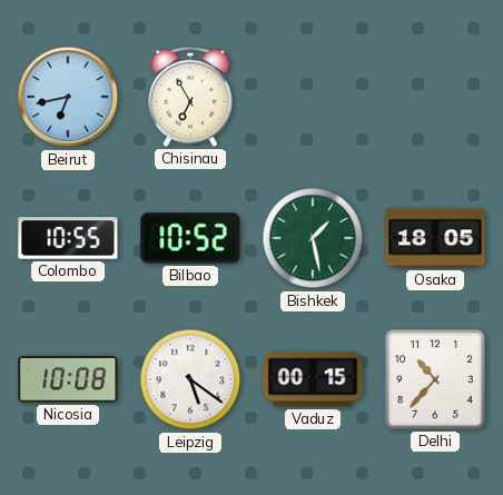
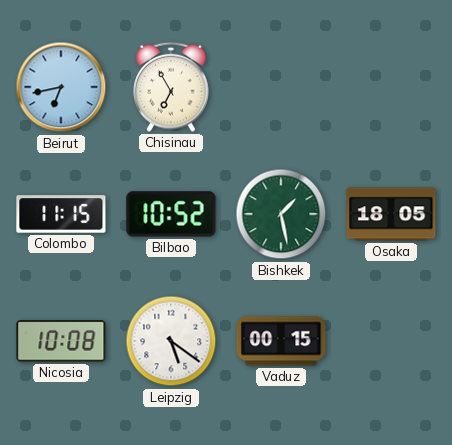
Colombo: 10:55 -> 11:15 (61, 214)
Delhi: 10:37 -> none (435, 379)
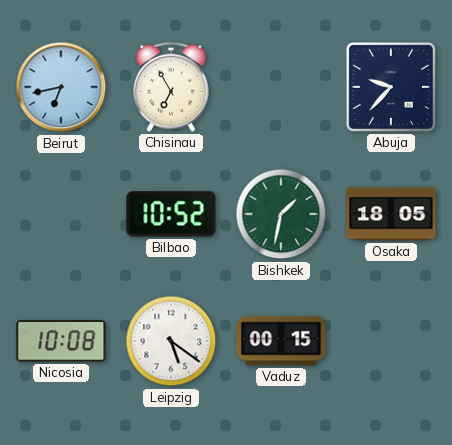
Abuja: none -> 9:37 (391, 87)
Colombo: 11:15 -> none (61, 214)
Bishkek: 1:28 -> 1:32 (281, 214)
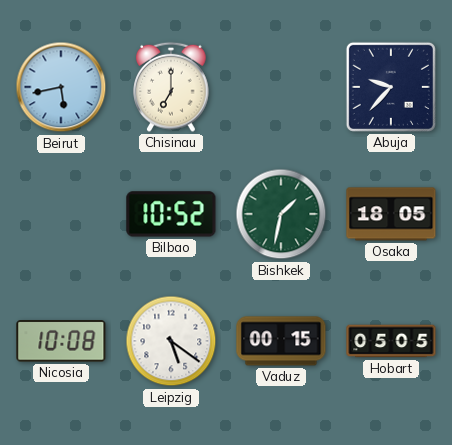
Beirut: 6:43 -> 5:43 (61, 87)
Chisinau: 6:55 -> 7:00 (171, 87)
Hobart: none -> 05:05 (391, 341)
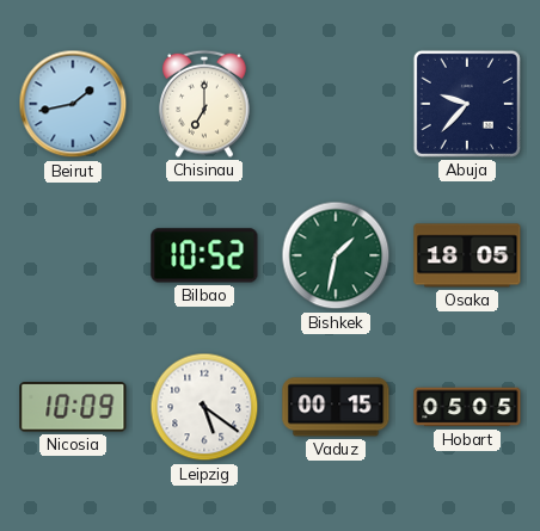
Beirut: 5:43 -> 1:43 (73, 104)
Nicosia: 10:08 -> 10:09 (73, 407)
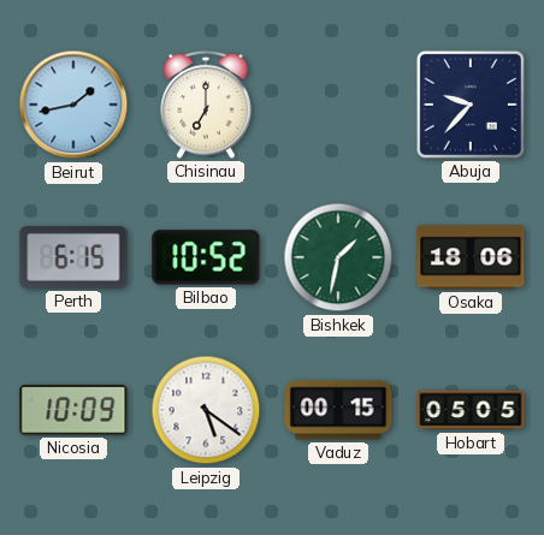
Perth: none -> 6:15 (73, 258)
Osaka: 18:05 -> 18:06 (471, 257)
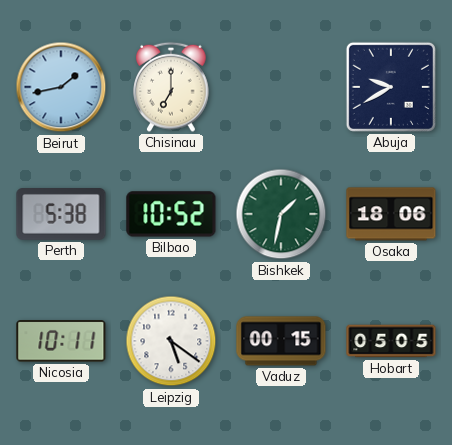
Abuja: 9:37 -> 9:40 (391, 87)
Perth: 6:15 -> 5:38 (61, 215)
Nicosia: 10:09 -> 10:11 (61, 341)
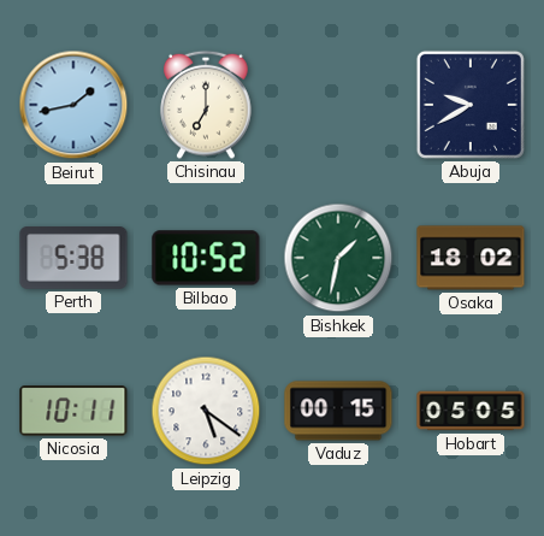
Osaka: 18:06 -> 18:02 (471, 258)
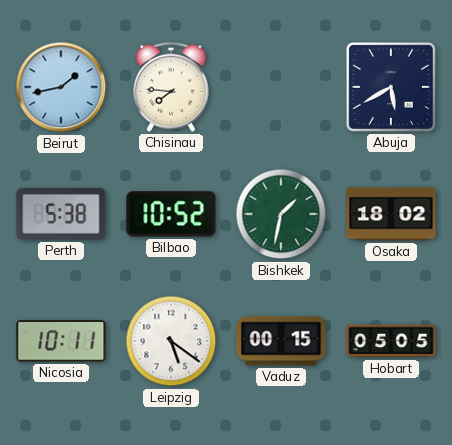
Chisinau: 7:00 -> 7:46 (171, 87)
Abuja: 9:40 -> 5:40 (391, 87)
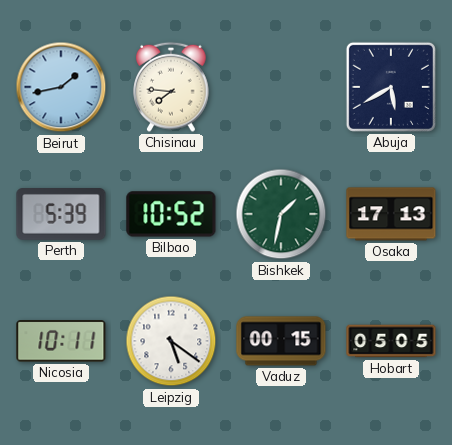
Perth: 5:38 -> 5:39 (61, 215)
Osaka: 18:02 -> 17:13 (391, 214)
